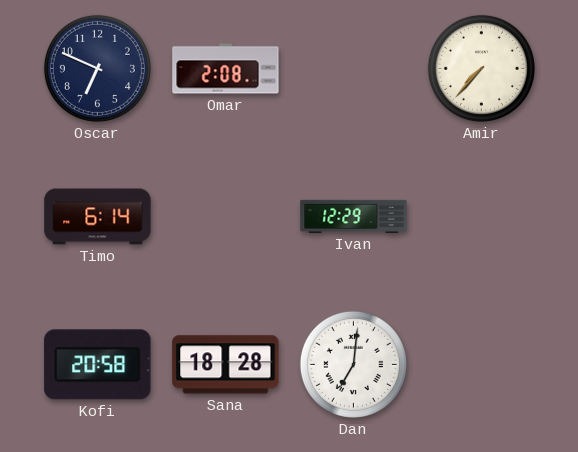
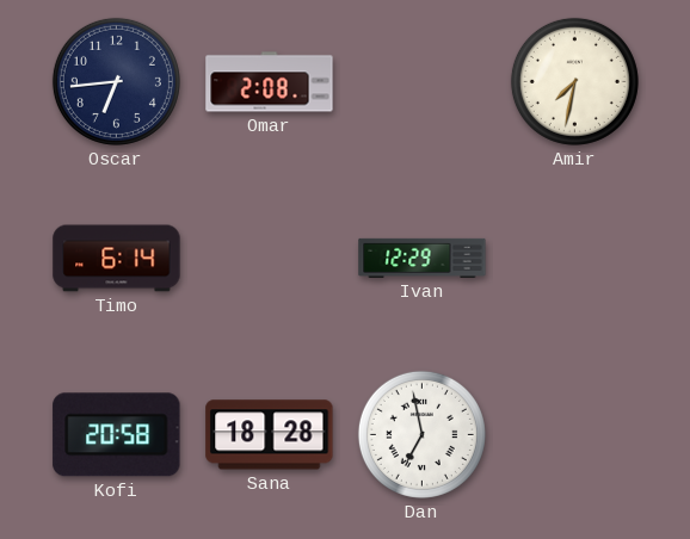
Oscar: 6:49 -> 6:44 (116, 81)
Amir: 7:37 -> 7:32 (574, 81)
Dan: 7:01 -> 6:58 (421, 434)
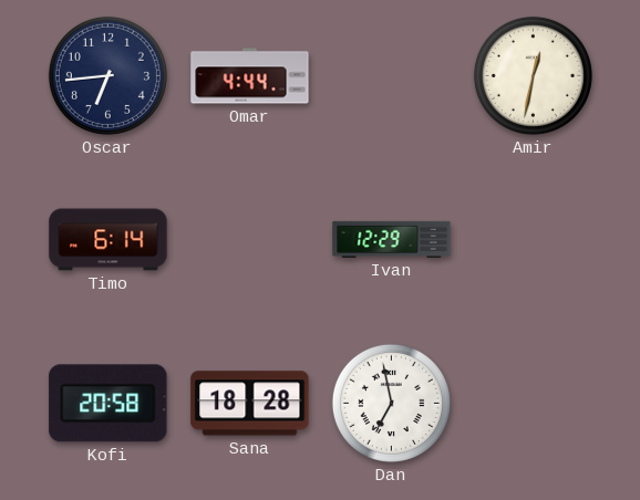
Omar: 2:08 -> 4:44 (250, 76)
Amir: 7:32 -> 12:32 (533, 75)
